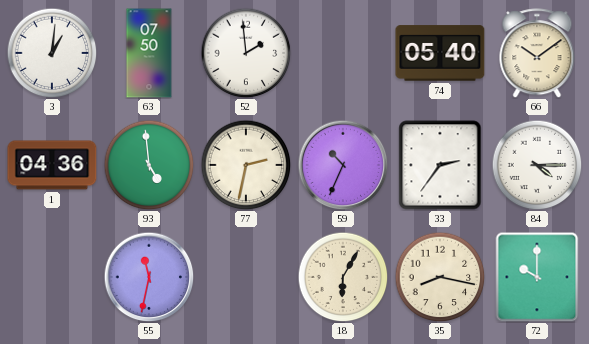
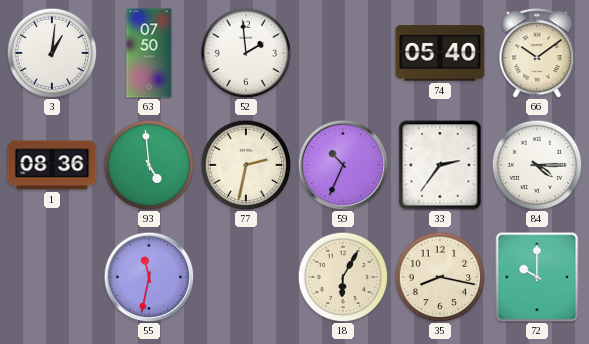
1: 04:36 -> 08:36 (52, 165)
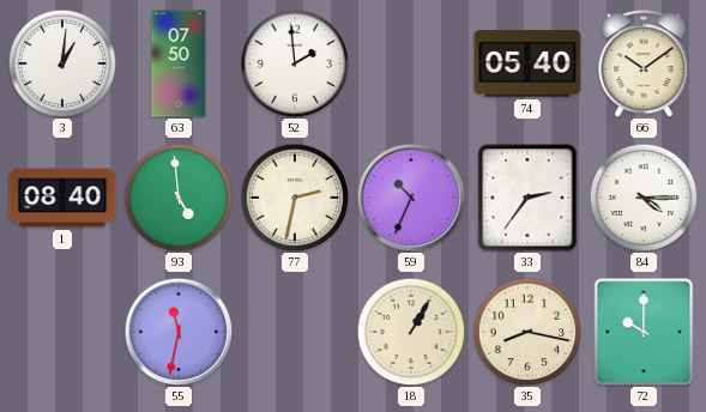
1: 08:36 -> 08:40 (62, 198)
18: 6:05 -> 1:05 (411, 332)
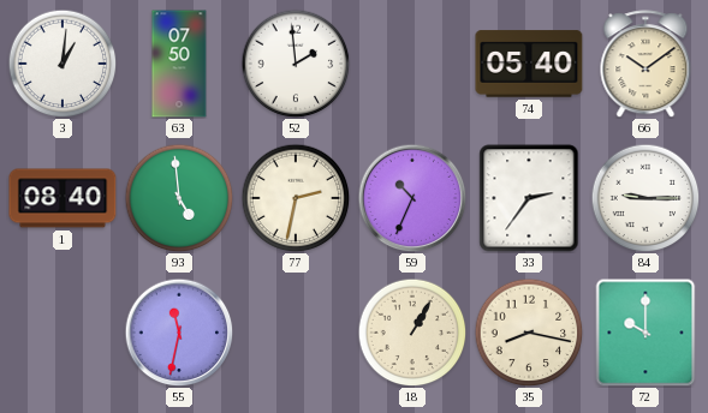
84: 4:15 -> 9:15 (645, 198)
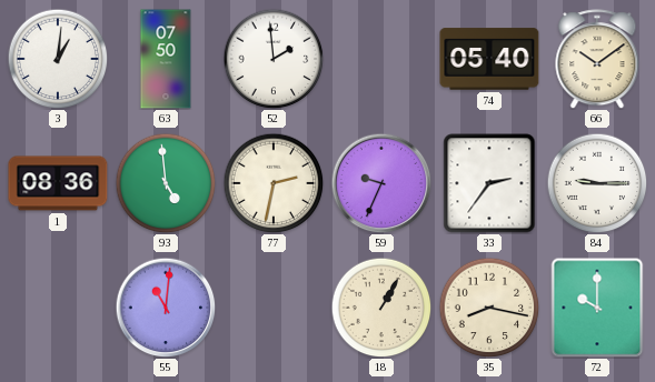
1: 08:40 -> 08:36 (58, 183)
59: 10:34 -> 9:34 (381, 183)
55: 11:32 -> 11:01 (166, 308)
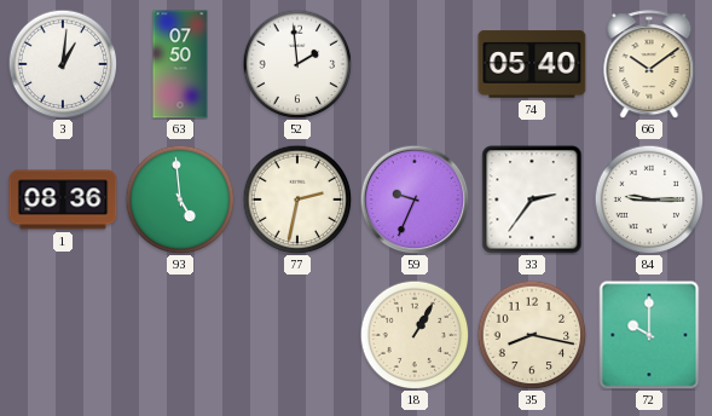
55: 11:01 -> none (166, 308)
